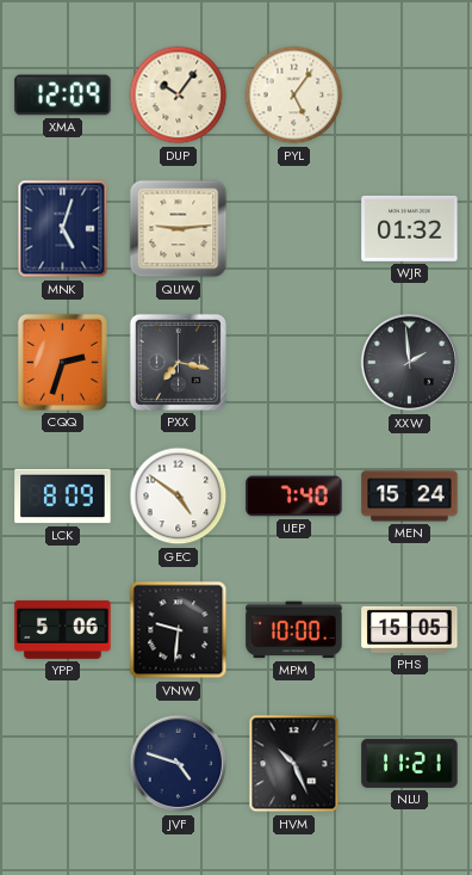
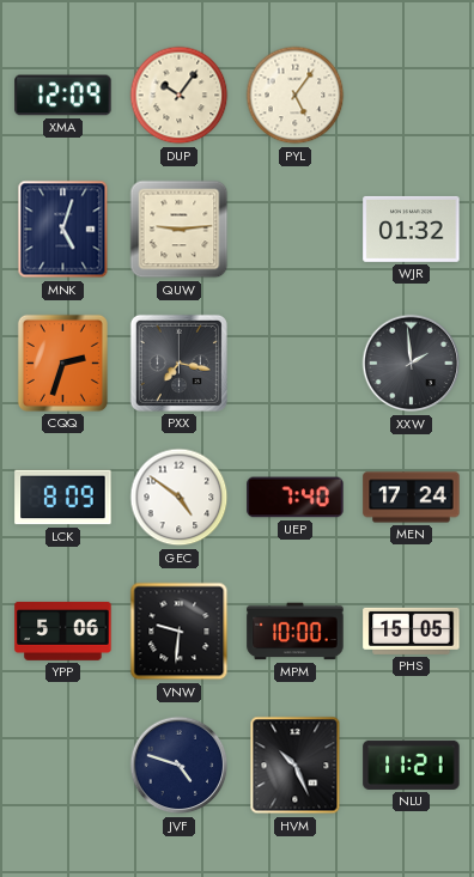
MEN: 15:24 -> 17:24 (412, 498)
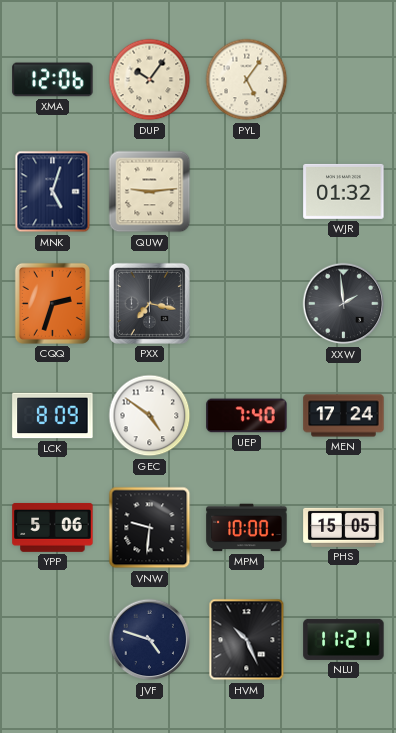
XMA: 12:09 -> 12:06 (53, 80)
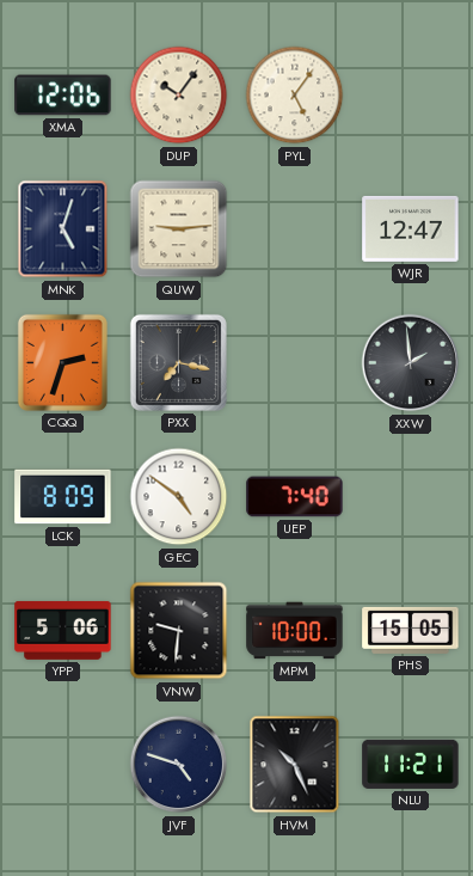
WJR: 01:32 -> 12:47 (411, 228)
MEN: 17:24 -> none (344, 416)
